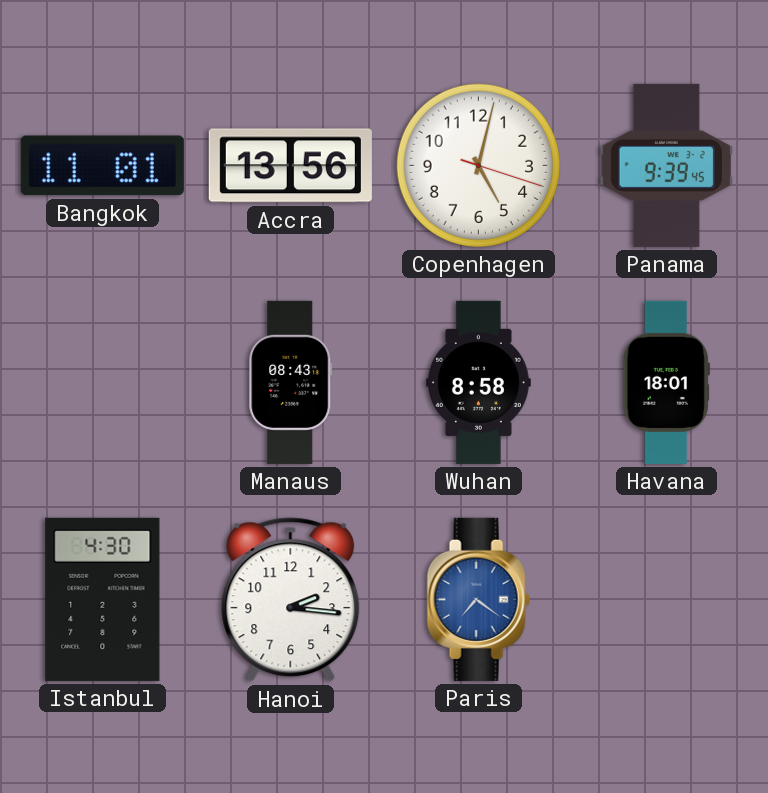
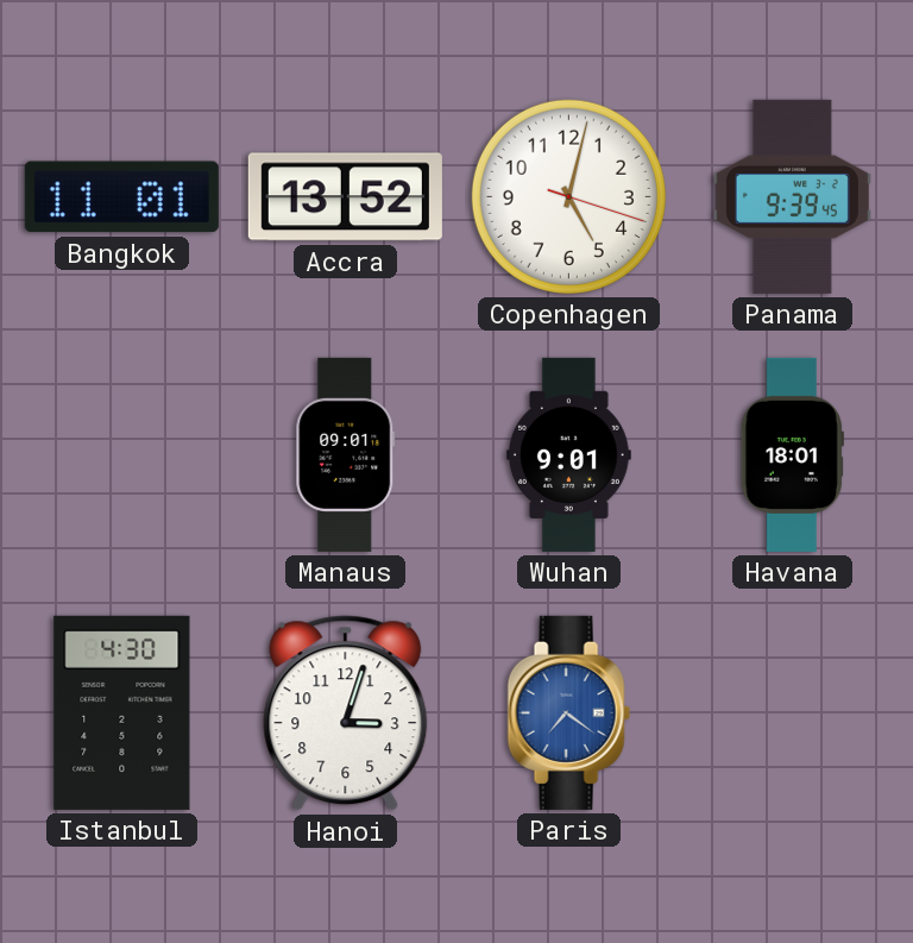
Accra: 13:56 -> 13:52 (345, 197)
Manaus: 08:43 -> 09:01 (346, 454)
Wuhan: 8:58 -> 9:01 (568, 454)
Hanoi: 2:16 -> 3:03 (346, 713)
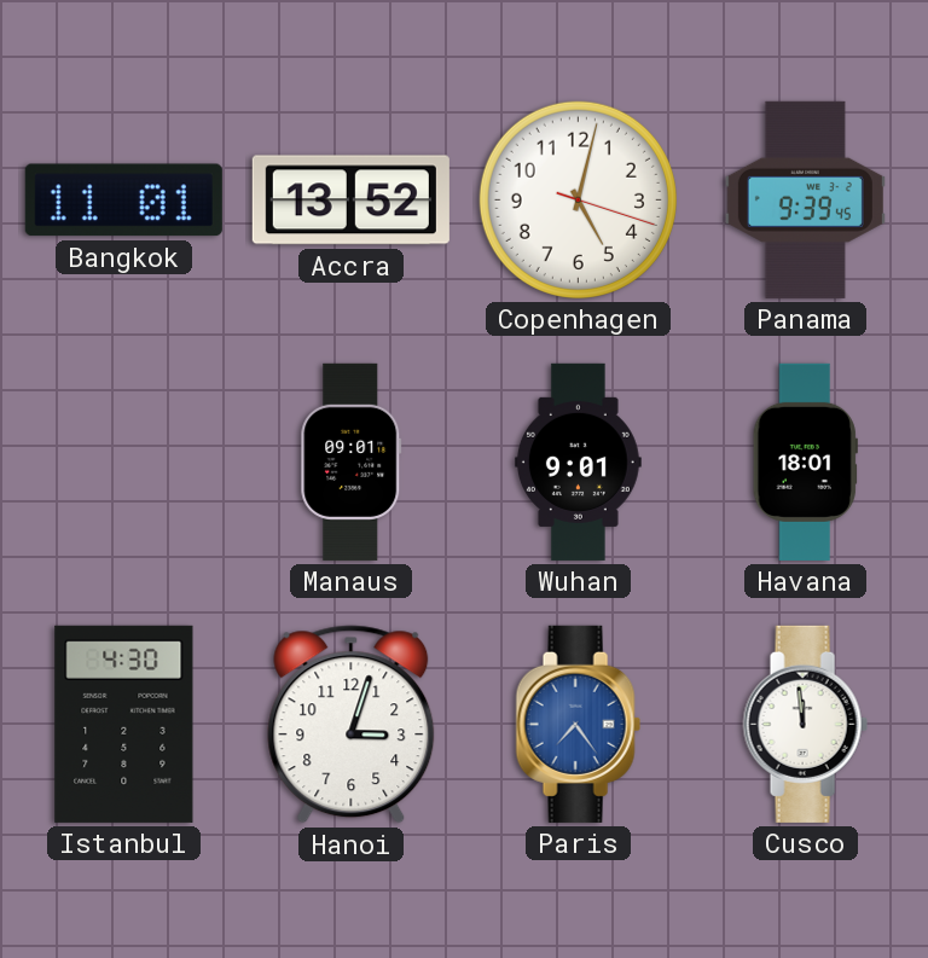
Paris: 7:21 -> 7:24 (578, 724)
Cusco: none -> 11:59 (805, 724)
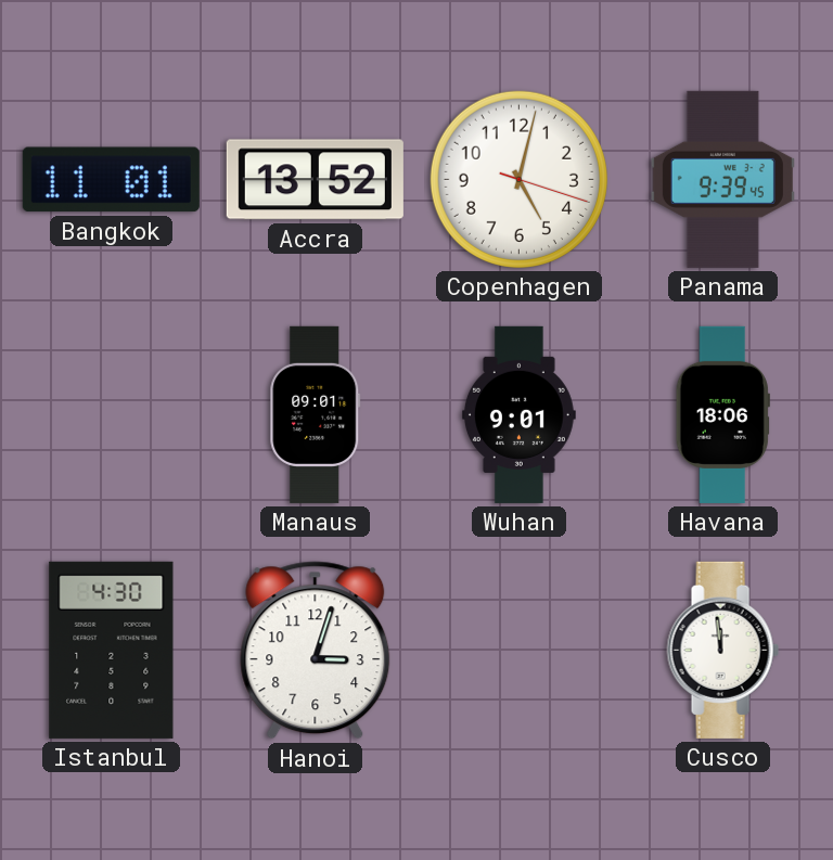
Havana: 18:01 -> 18:06 (722, 414)
Paris: 7:24 -> none (578, 724)
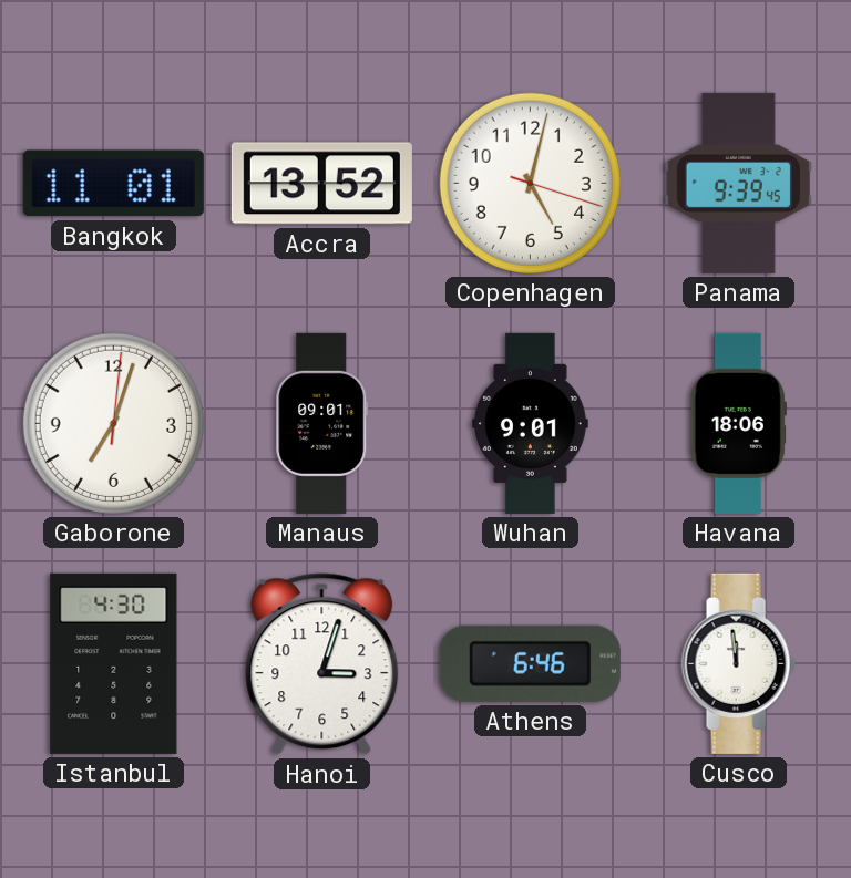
Gaborone: none -> 7:03 (113, 423)
Athens: none -> 6:46 (530, 663)
